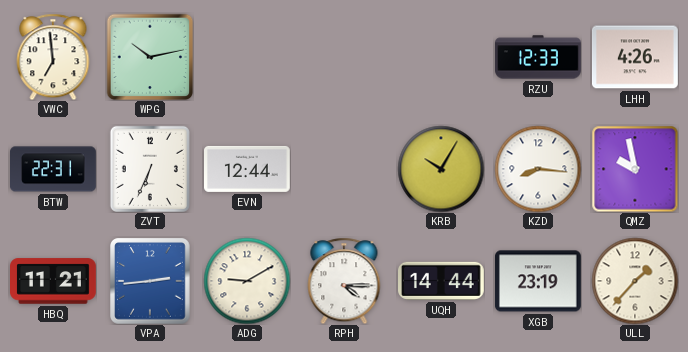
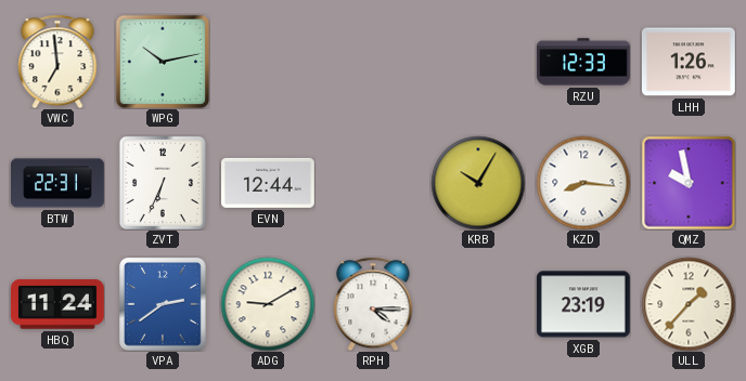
LHH: 4:26 -> 1:26 (689, 62)
HBQ: 11:21 -> 11:24 (59, 304)
VPA: 2:44 -> 2:39 (164, 304)
UQH: 14:44 -> none (442, 281)
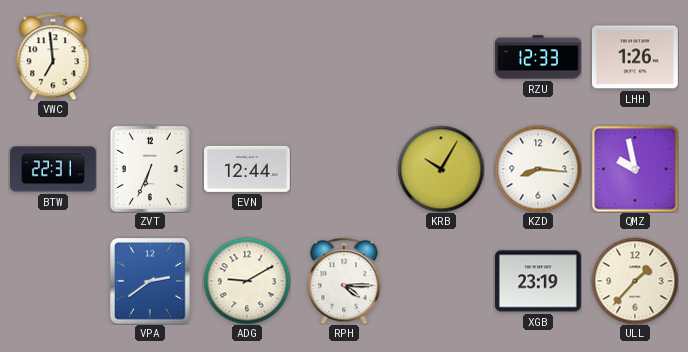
WPG: 10:13 -> none (163, 62)
HBQ: 11:24 -> none (59, 304)
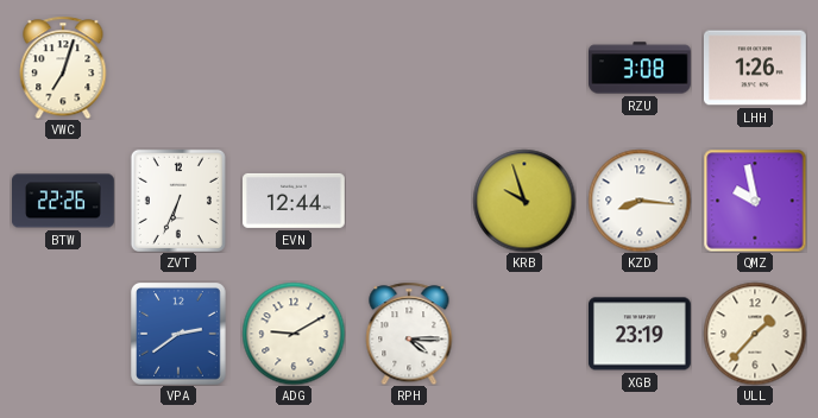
VWC: 6:59 -> 7:03 (63, 68)
RZU: 12:33 -> 3:08 (641, 68)
BTW: 22:31 -> 22:26 (63, 201)
KRB: 10:05 -> 9:57 (524, 201)
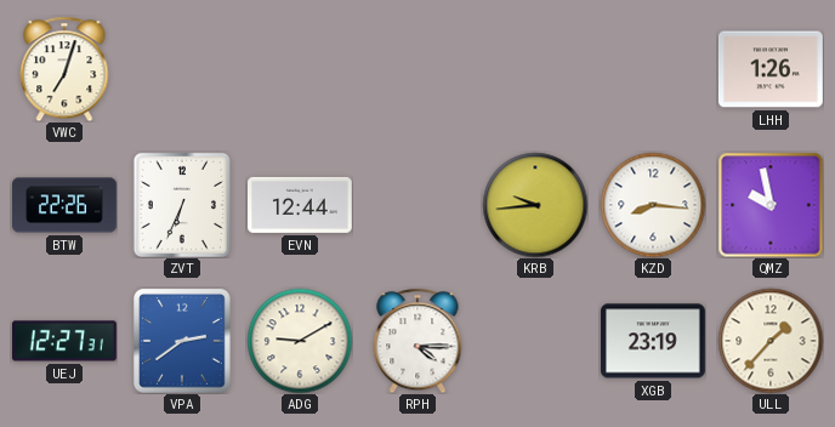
RZU: 3:08 -> none (641, 68)
KRB: 9:57 -> 9:44 (535, 205)
UEJ: none -> 12:27 (66, 341)
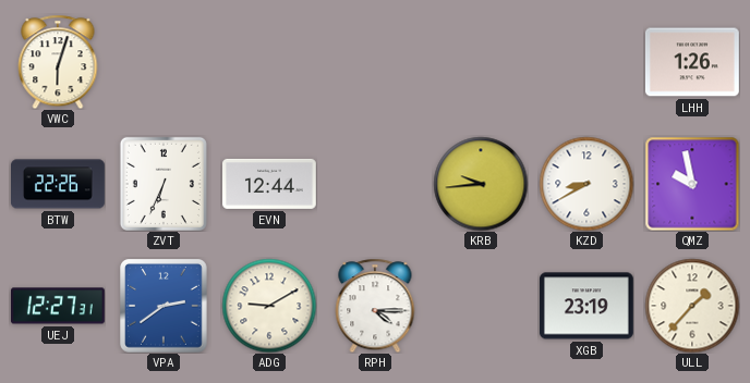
VWC: 7:03 -> 6:03 (58, 62)
KZD: 8:16 -> 8:40 (586, 184)
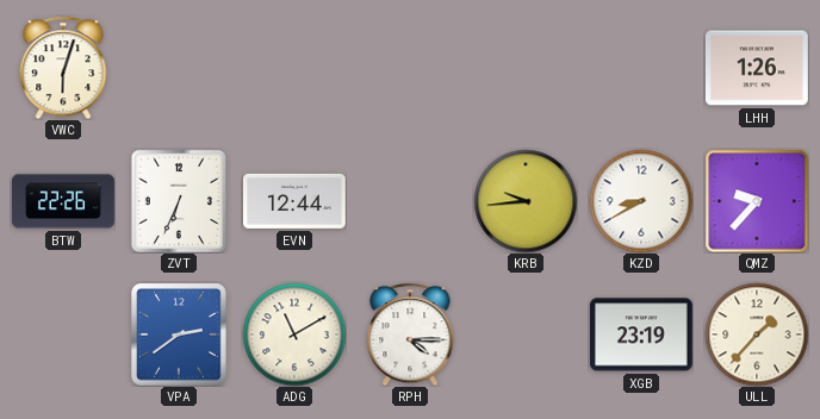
QMZ: 9:58 -> 9:37 (757, 201)
UEJ: 12:27 -> none (59, 306)
ADG: 9:10 -> 11:10 (294, 334)
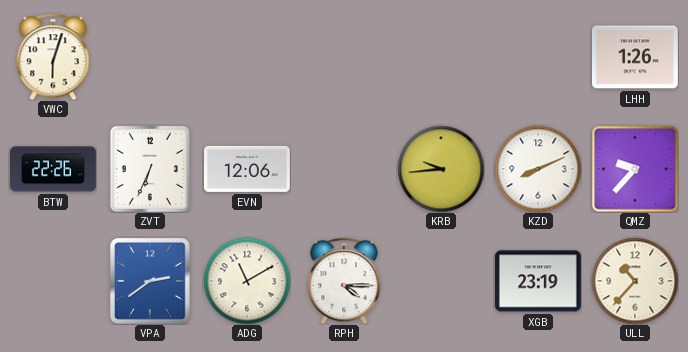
EVN: 12:44 -> 12:06 (248, 169)
KZD: 8:40 -> 8:11 (538, 169)
ULL: 1:37 -> 10:37 (635, 281)
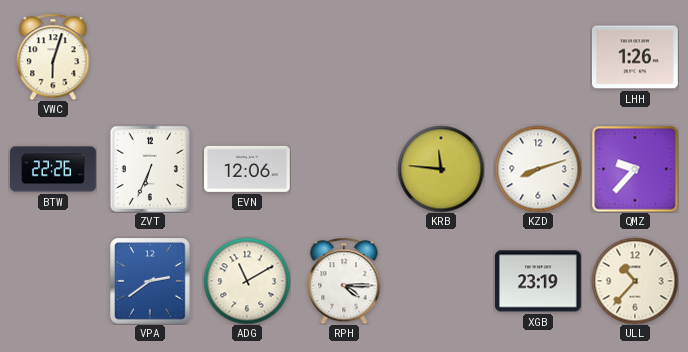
KRB: 9:44 -> 11:46 (441, 169)
KZD: 8:11 -> 8:12 (538, 169)
